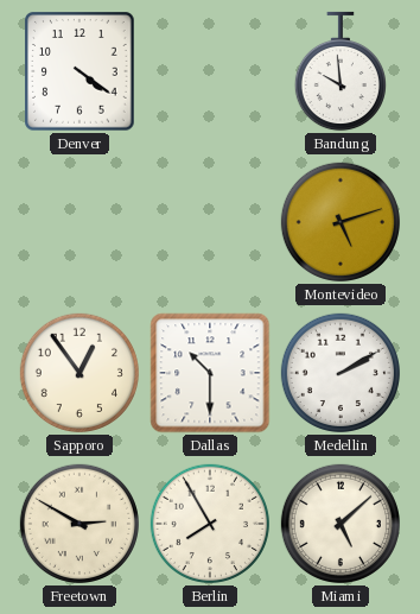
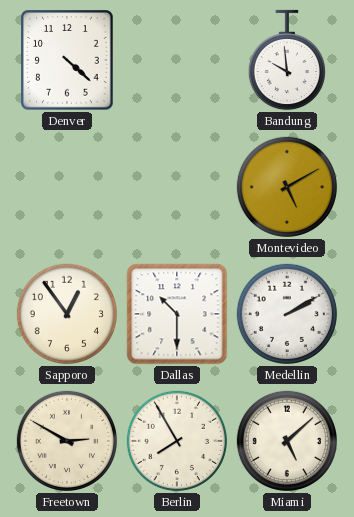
Denver: 4:21 -> 4:22 (67, 60)
Montevideo: 5:12 -> 5:10 (287, 187)
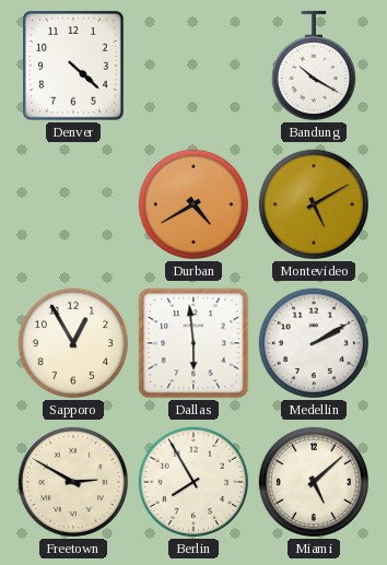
Bandung: 9:59 -> 10:20 (314, 66)
Durban: none -> 4:40 (193, 204)
Sapporo: 12:54 -> 12:55 (73, 343)
Dallas: 10:30 -> 5:59 (193, 343)
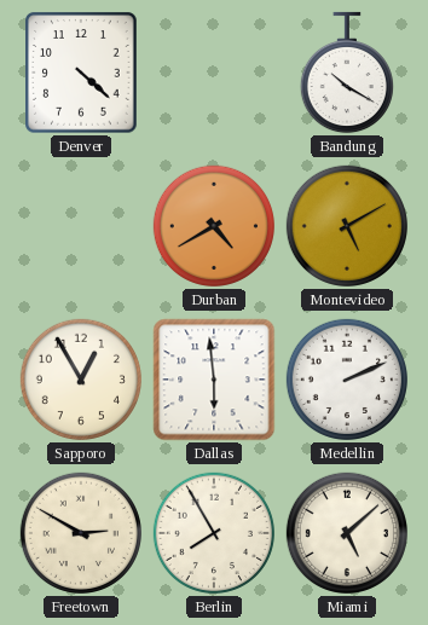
Medellin: 2:10 -> 2:11 (347, 380)
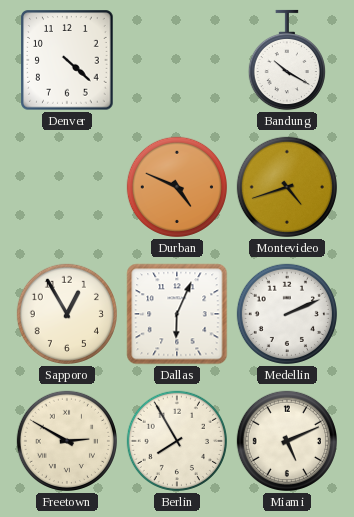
Durban: 4:40 -> 4:49 (177, 187)
Montevideo: 5:10 -> 4:42 (287, 187)
Dallas: 5:59 -> 6:04 (177, 314)
Miami: 5:08 -> 5:11 (287, 441)
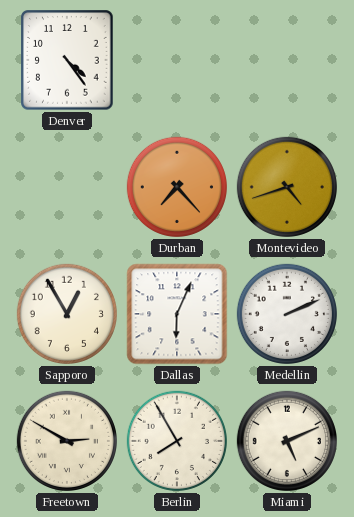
Denver: 4:22 -> 4:24 (67, 60)
Bandung: 10:20 -> none (287, 60)
Durban: 4:49 -> 7:23 (177, 187)
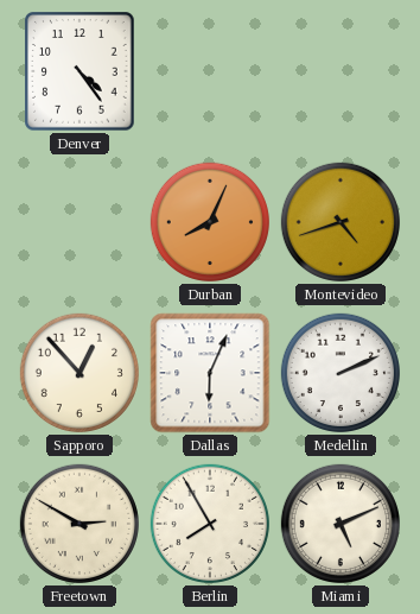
Durban: 7:23 -> 8:04 (210, 222)
Sapporo: 12:55 -> 12:53 (79, 373)
